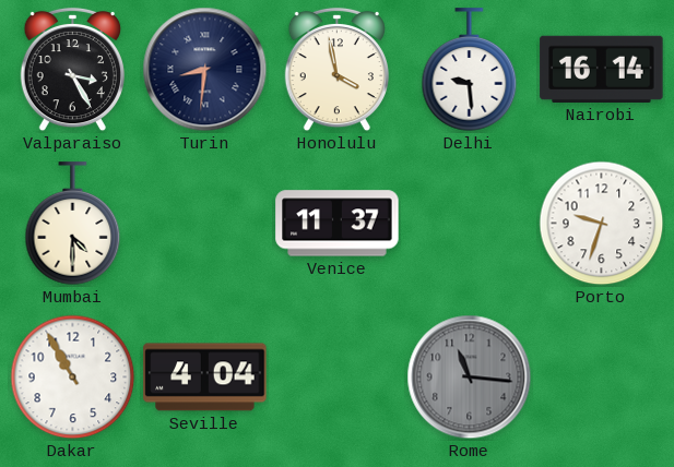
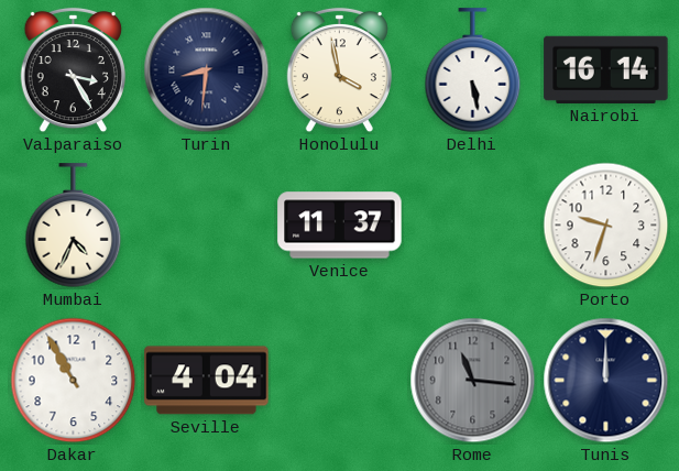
Delhi: 9:29 -> 5:28 (473, 70)
Mumbai: 4:30 -> 4:34 (74, 226)
Tunis: none -> 12:00 (606, 381)
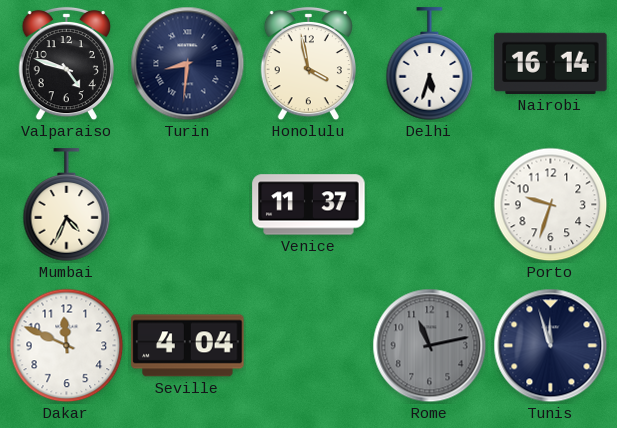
Valparaiso: 3:25 -> 4:48 (66, 64)
Delhi: 5:28 -> 5:33 (430, 64)
Dakar: 10:55 -> 11:49 (67, 346)
Rome: 11:16 -> 11:13 (430, 346)
Tunis: 12:00 -> 11:57 (551, 346)
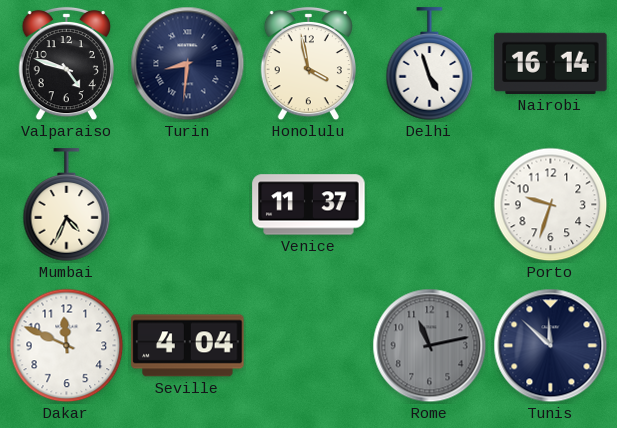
Delhi: 5:33 -> 4:57 (430, 64)
Tunis: 11:57 -> 11:52 (551, 346)
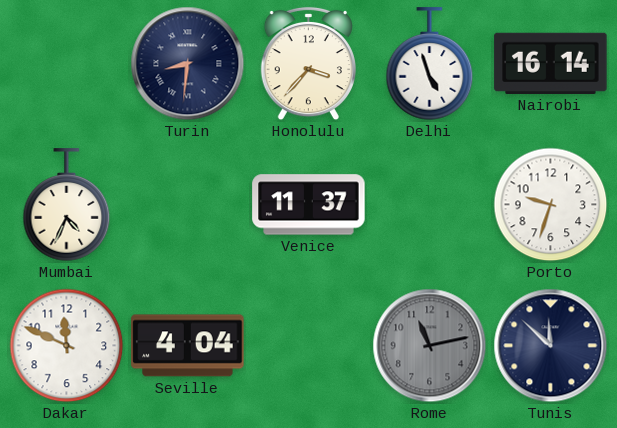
Valparaiso: 4:48 -> none (66, 64)
Honolulu: 3:58 -> 3:37 (308, 64)
